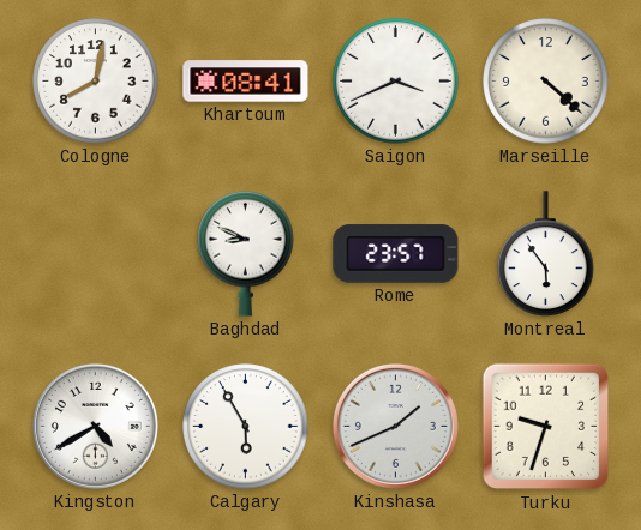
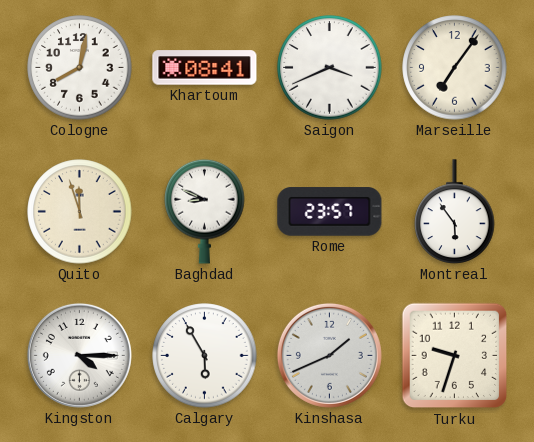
Marseille: 4:22 -> 7:06 (455, 68)
Quito: none -> 11:57 (80, 212)
Kingston: 4:40 -> 4:15 (79, 355)
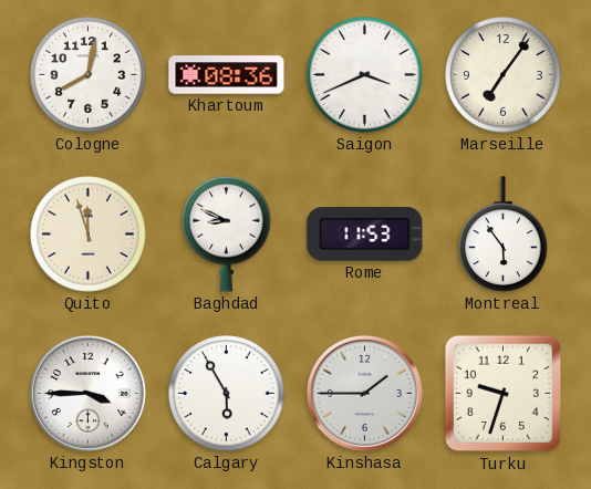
Khartoum: 08:41 -> 08:36 (227, 75)
Rome: 23:57 -> 11:53 (365, 235)
Kingston: 4:15 -> 3:45 (87, 393)
Kinshasa: 1:41 -> 1:45 (364, 393)
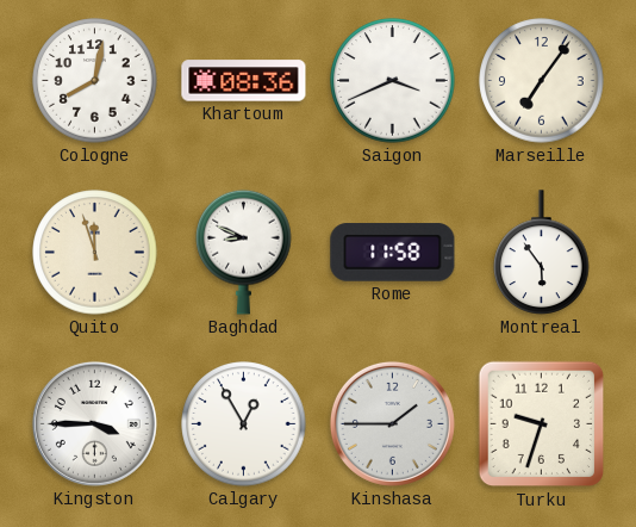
Rome: 11:53 -> 11:58 (393, 253)
Calgary: 5:55 -> 12:55 (244, 424)
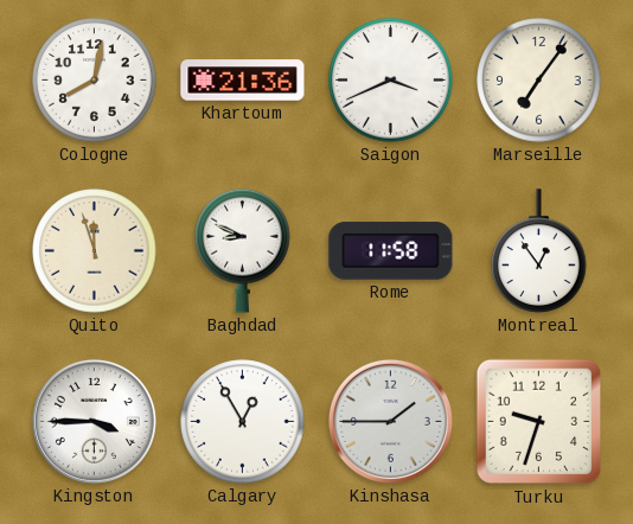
Khartoum: 08:36 -> 21:36 (243, 81)
Montreal: 5:54 -> 12:54 (539, 251)
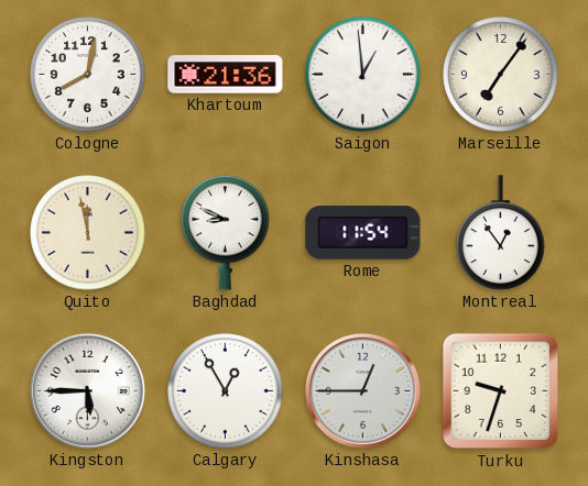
Saigon: 3:41 -> 12:59 (363, 75)
Quito: 11:57 -> 11:58 (88, 233)
Rome: 11:58 -> 11:54 (363, 233)
Kingston: 3:45 -> 5:45 (87, 390)
Kinshasa: 1:45 -> 12:45 (362, 390)
